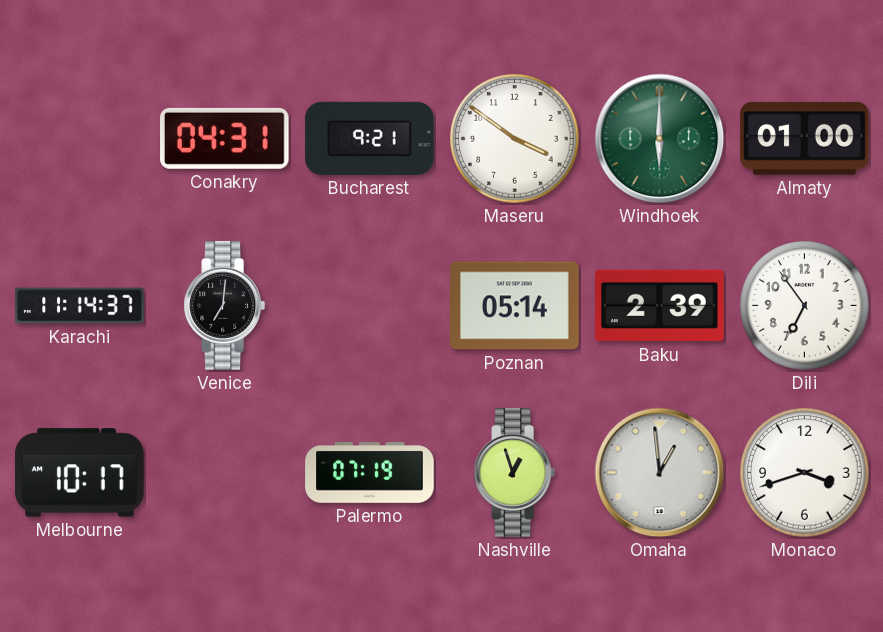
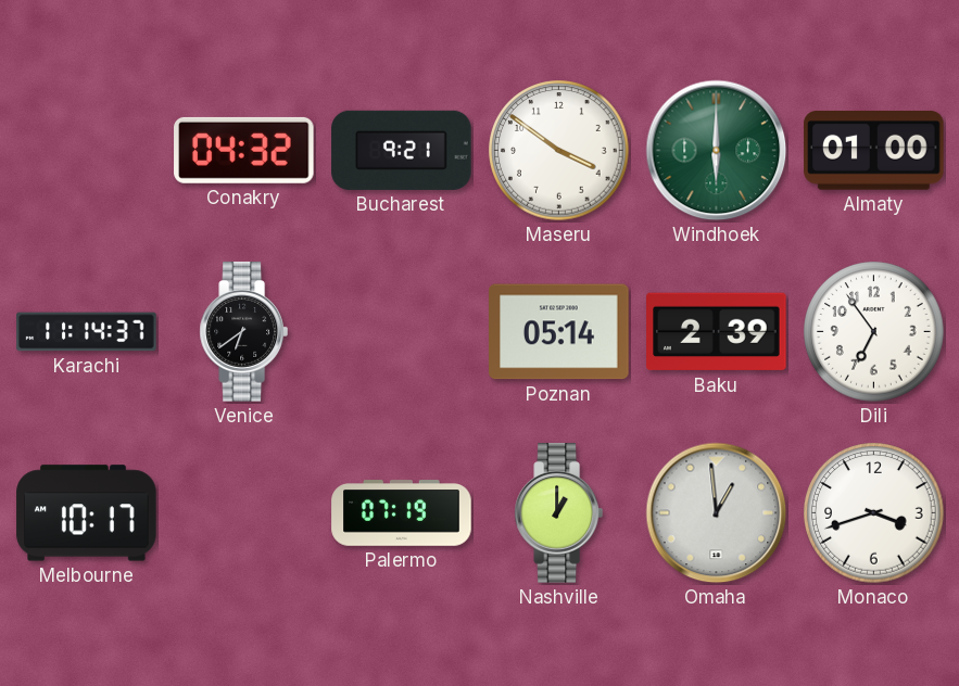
Conakry: 04:31 -> 04:32 (244, 150)
Venice: 7:01 -> 6:39 (243, 332)
Nashville: 12:57 -> 1:00 (558, 513)
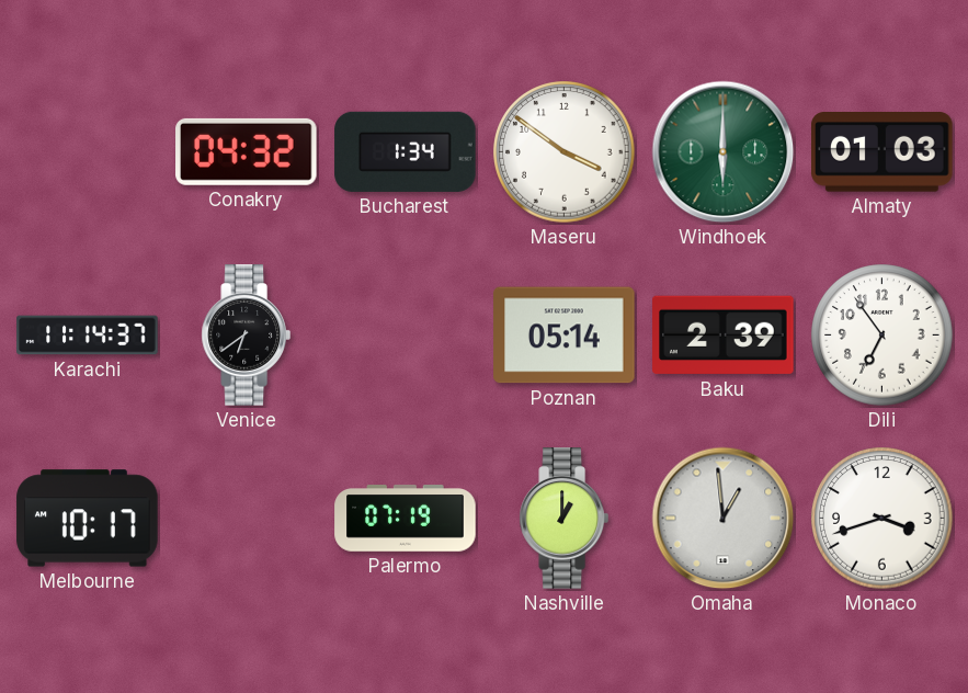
Bucharest: 9:21 -> 1:34 (406, 151)
Almaty: 01:00 -> 01:03 (882, 152)
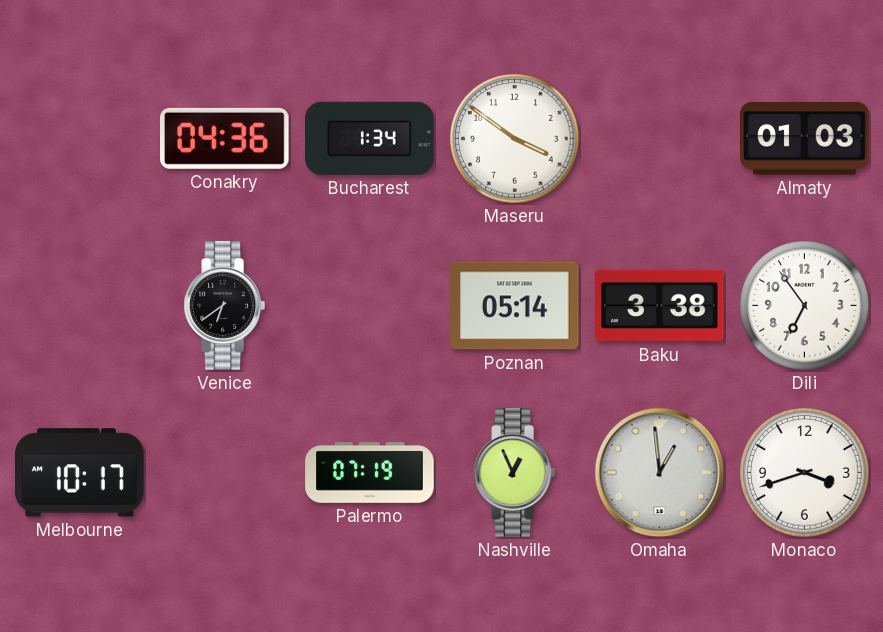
Conakry: 04:32 -> 04:36 (225, 138)
Windhoek: 6:00 -> none (724, 152)
Karachi: 11:14 -> none (88, 336)
Baku: 2:39 -> 3:38 (660, 306)
Nashville: 1:00 -> 12:56 (514, 473)
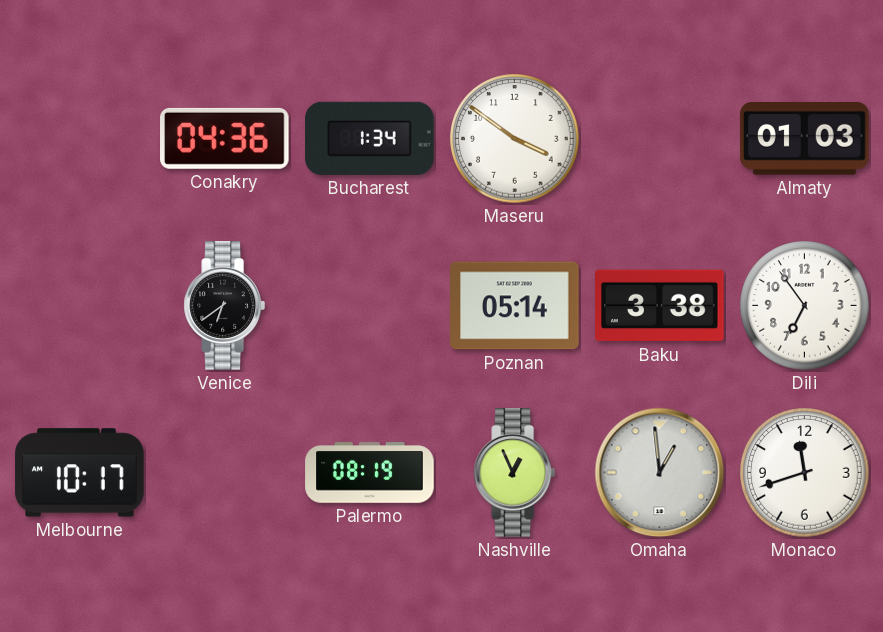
Palermo: 07:19 -> 08:19 (370, 473)
Monaco: 3:42 -> 11:42 (805, 473)
